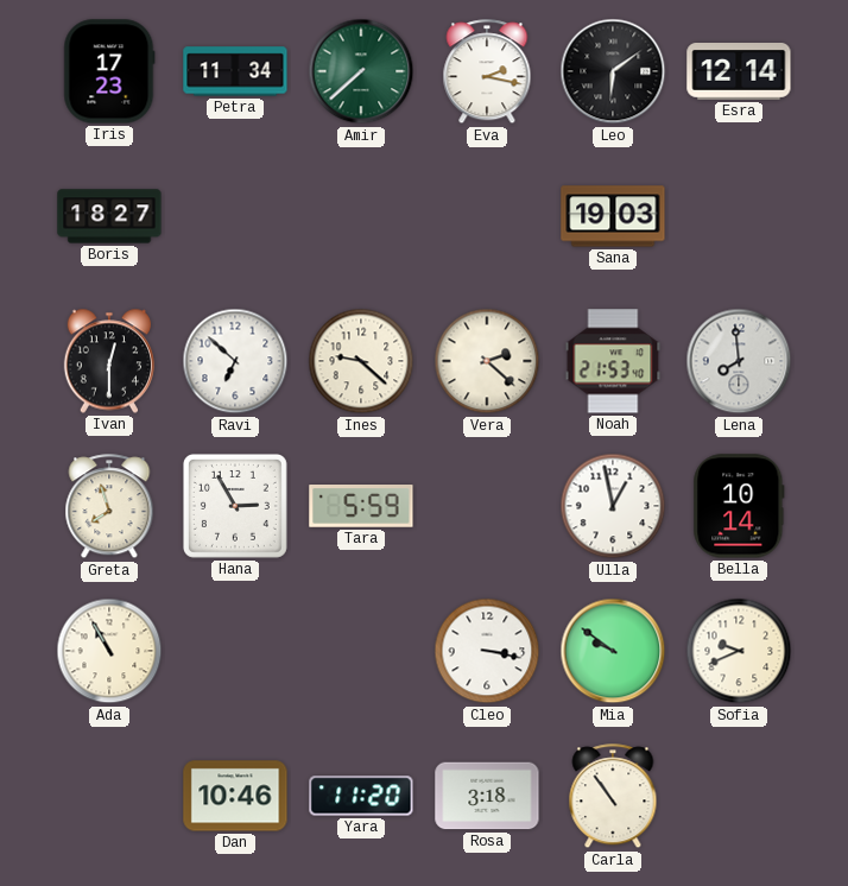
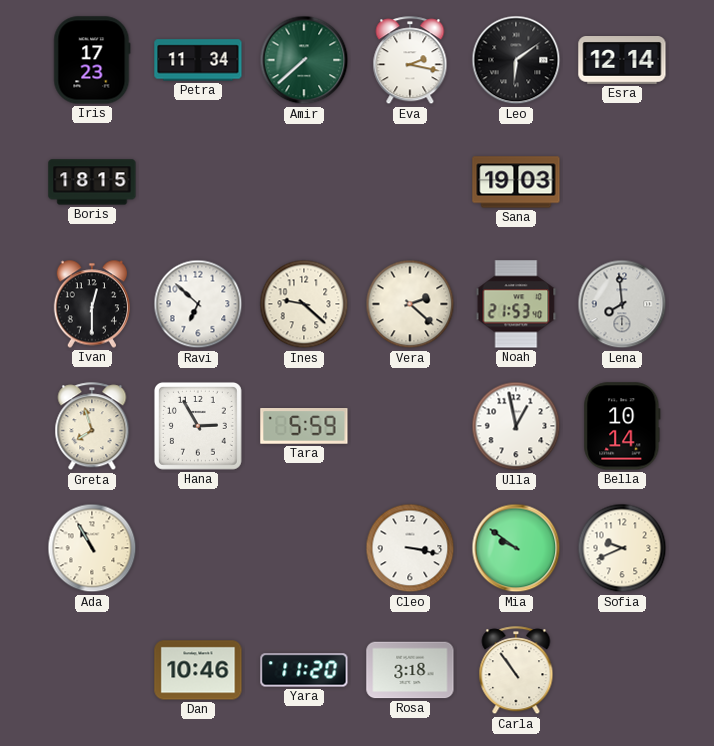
Boris: 18:27 -> 18:15 (92, 182)
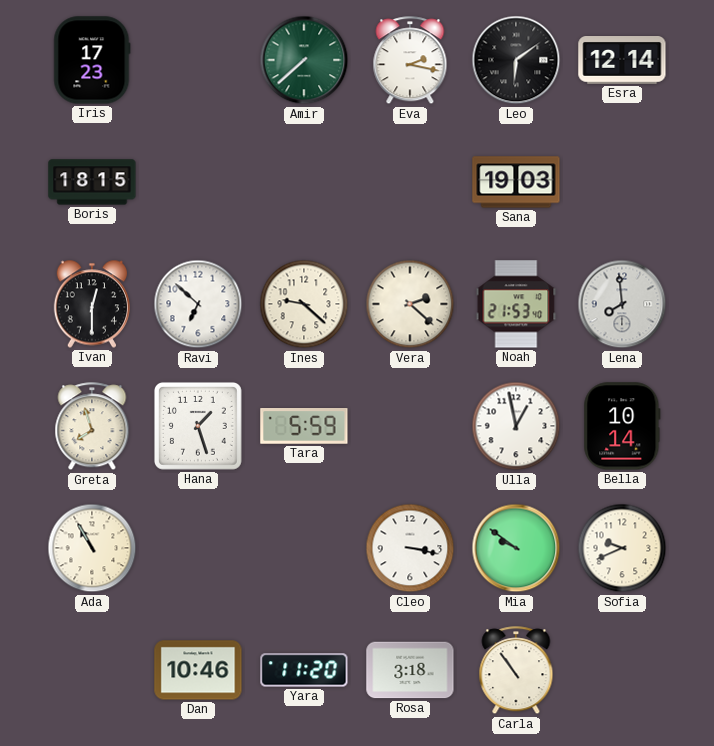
Petra: 11:34 -> none (198, 60)
Hana: 2:55 -> 1:27 (198, 426)
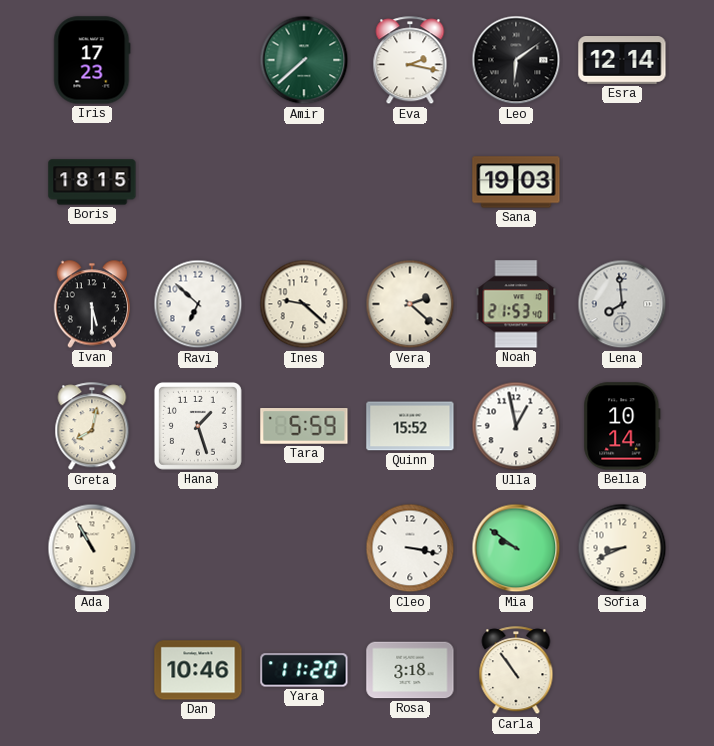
Ivan: 12:30 -> 5:30 (91, 304)
Greta: 7:57 -> 8:02 (92, 427)
Quinn: none -> 15:52 (410, 426)
Sofia: 9:41 -> 8:41 (622, 548)
